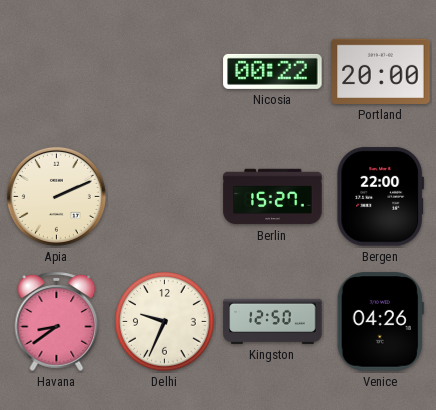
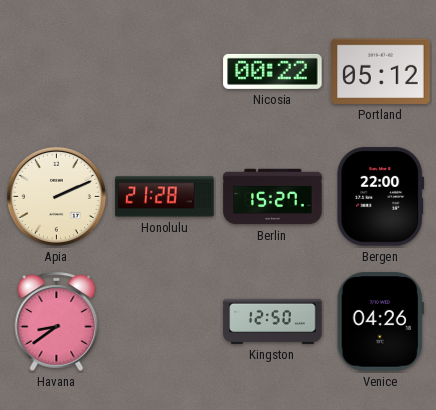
Portland: 20:00 -> 05:12 (381, 71)
Honolulu: none -> 21:28 (165, 197)
Delhi: 9:34 -> none (165, 322)
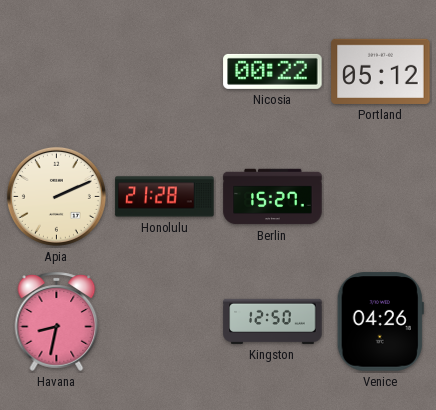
Bergen: 22:00 -> none (381, 197)
Havana: 8:39 -> 8:32 (57, 321)
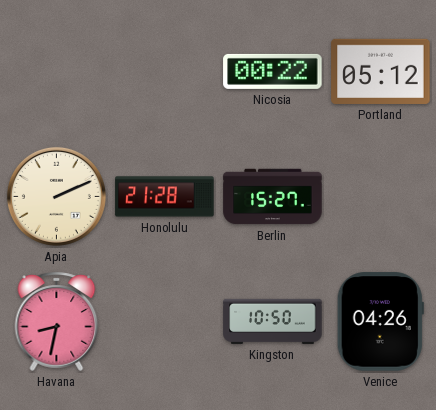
Kingston: 12:50 -> 10:50 (273, 321)
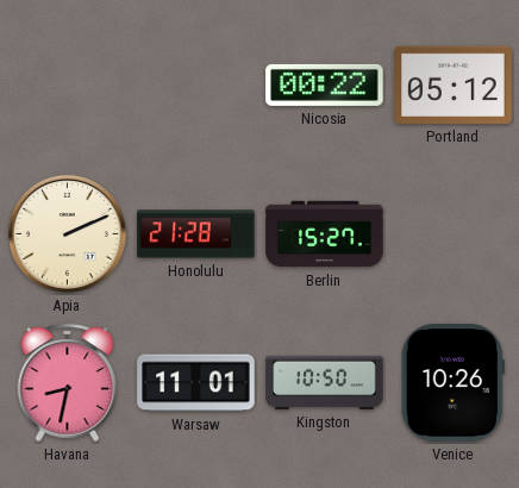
Warsaw: none -> 11:01 (196, 383)
Venice: 04:26 -> 10:26 (452, 383)
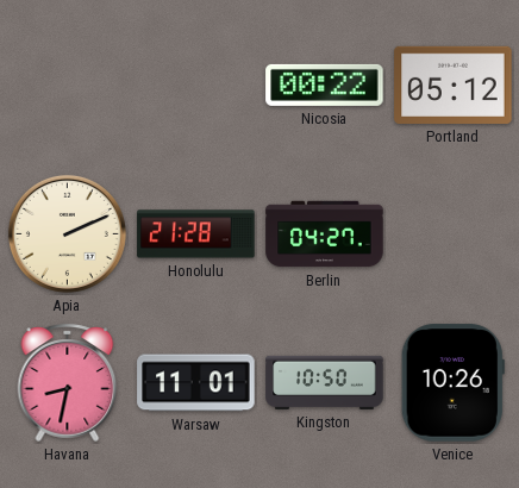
Berlin: 15:27 -> 04:27 (325, 234)
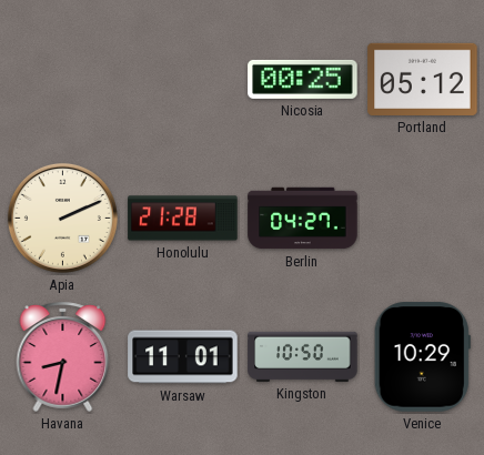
Nicosia: 00:22 -> 00:25 (303, 79)
Venice: 10:26 -> 10:29 (422, 357)
